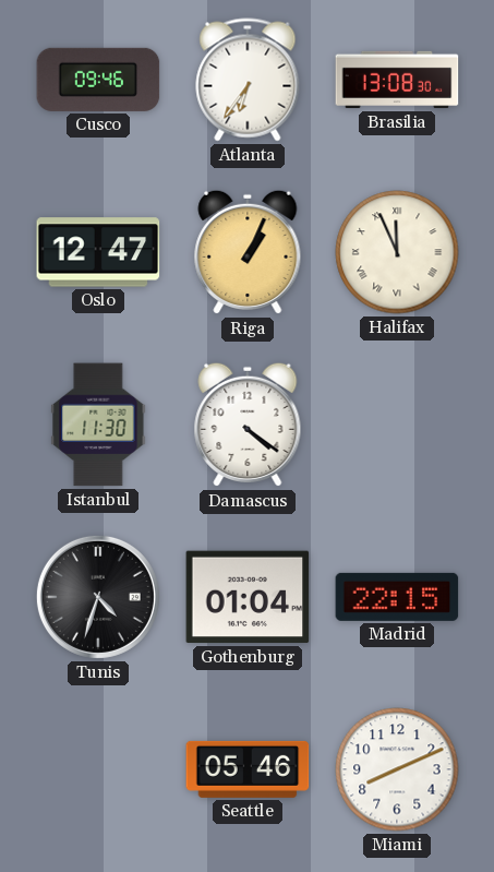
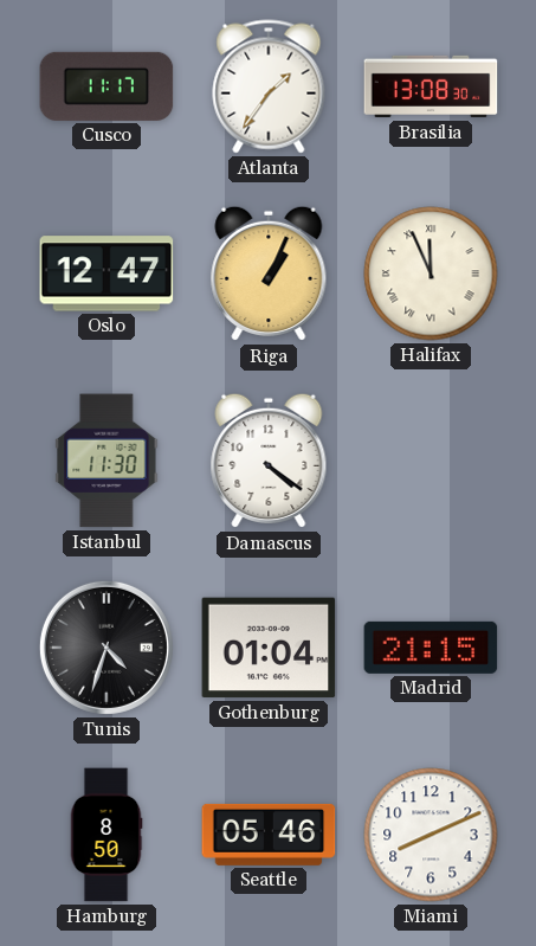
Cusco: 09:46 -> 11:17 (106, 86)
Atlanta: 6:36 -> 1:36 (269, 86)
Madrid: 22:15 -> 21:15 (431, 648)
Hamburg: none -> 8:50 (106, 835)
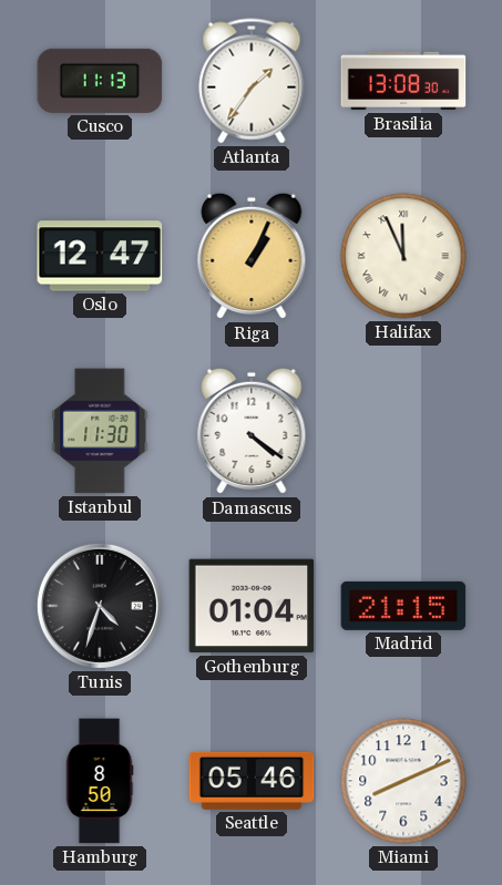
Cusco: 11:17 -> 11:13 (100, 81)
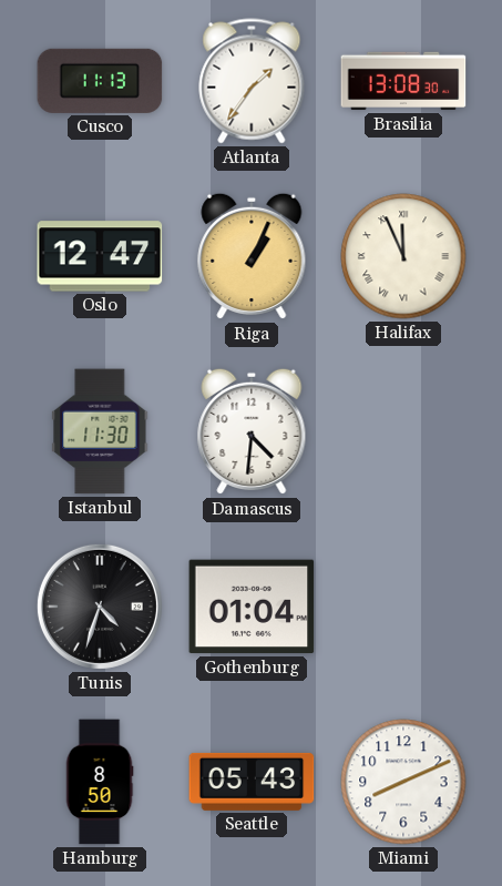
Damascus: 4:21 -> 4:31 (252, 431)
Madrid: 21:15 -> none (403, 606)
Seattle: 05:46 -> 05:43 (252, 782)
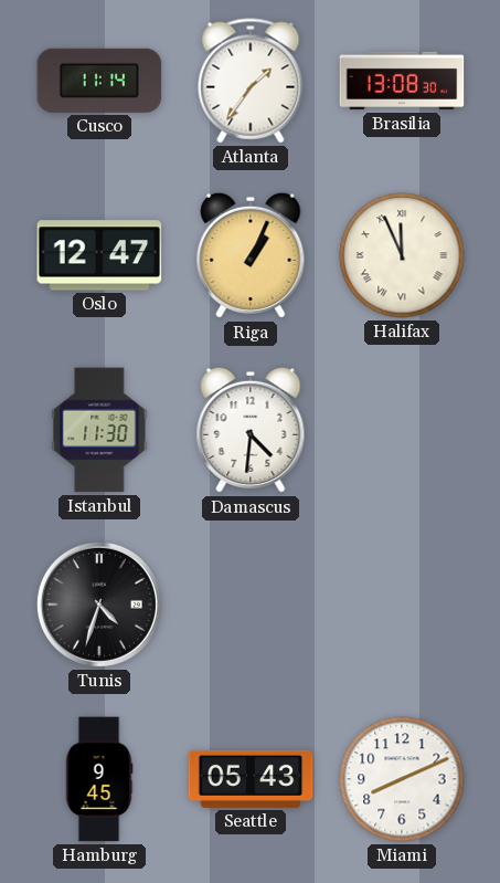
Cusco: 11:13 -> 11:14 (99, 81)
Gothenburg: 01:04 -> none (252, 607)
Hamburg: 8:50 -> 9:45 (99, 779)
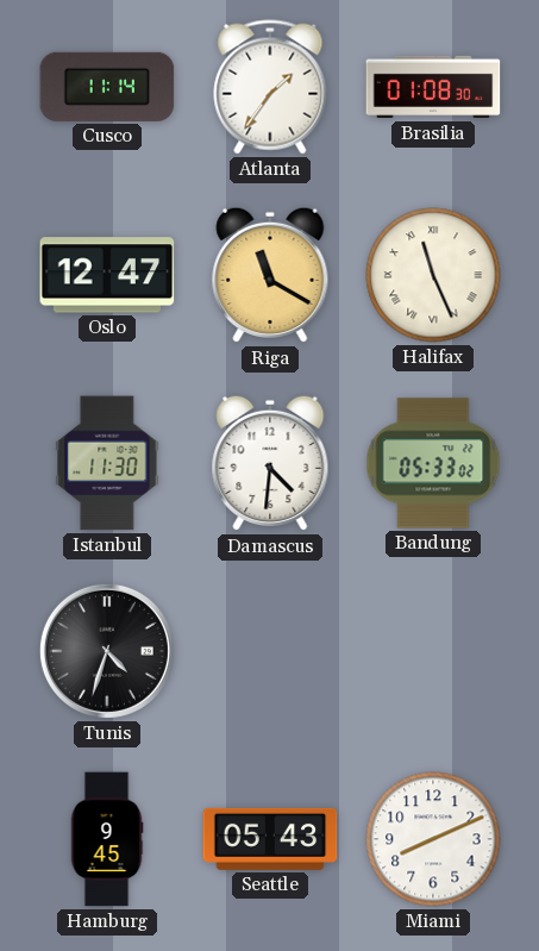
Brasilia: 13:08 -> 01:08 (433, 87)
Riga: 1:04 -> 11:20 (270, 275)
Halifax: 11:56 -> 11:26 (433, 275)
Bandung: none -> 05:33 (433, 463)
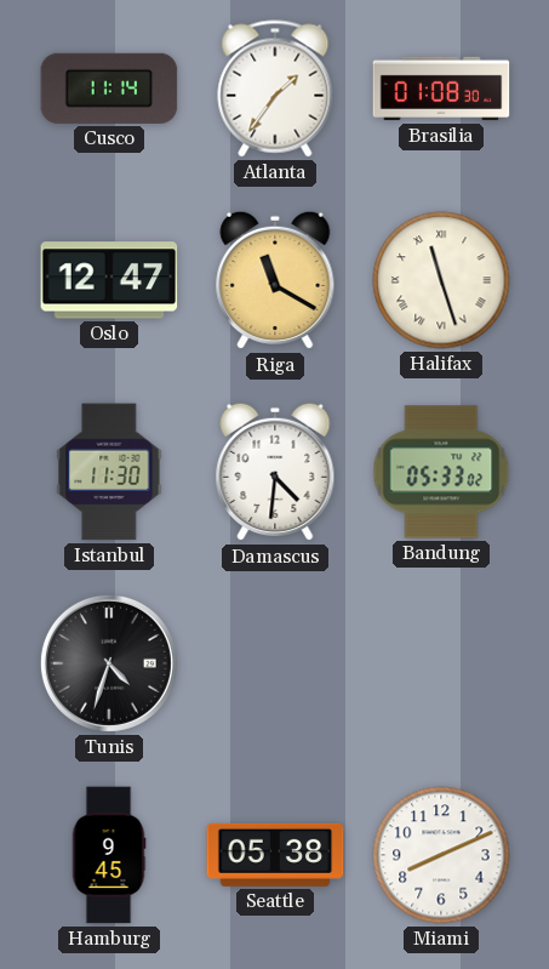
Halifax: 11:26 -> 11:27 (441, 280)
Seattle: 05:43 -> 05:38 (275, 855)
